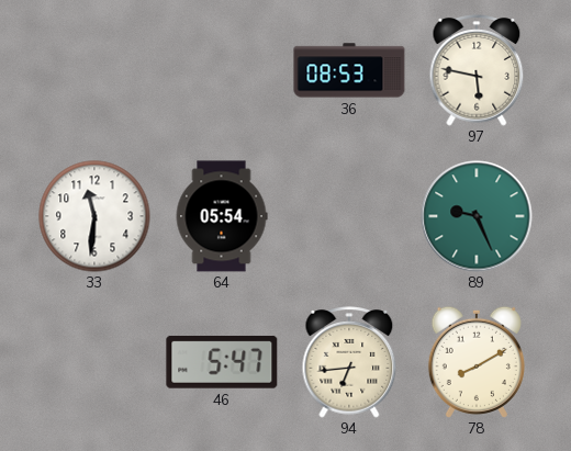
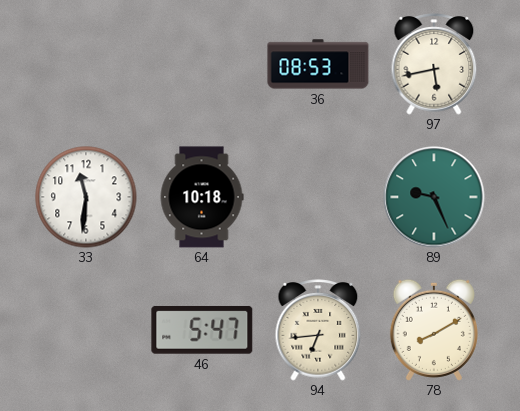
97: 5:47 -> 5:43 (434, 64)
64: 05:54 -> 10:18 (202, 197)
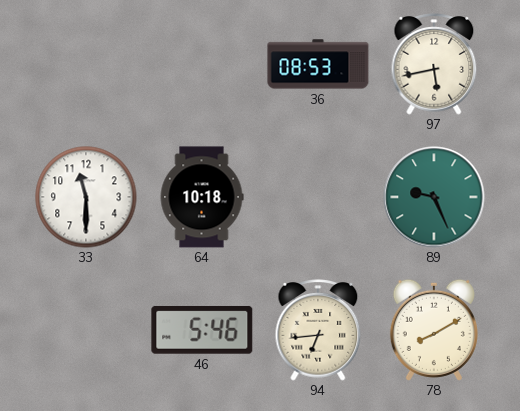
33: 11:31 -> 11:30 (86, 197)
46: 5:47 -> 5:46 (202, 330)
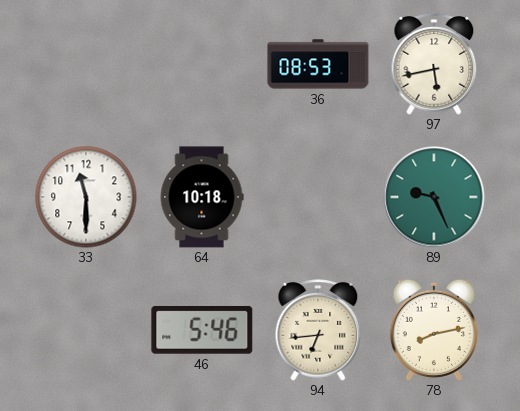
78: 8:10 -> 8:13 (434, 330)
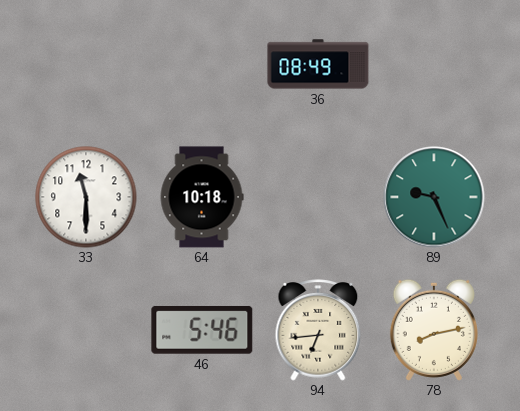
36: 08:53 -> 08:49 (318, 64)
97: 5:43 -> none (434, 64)
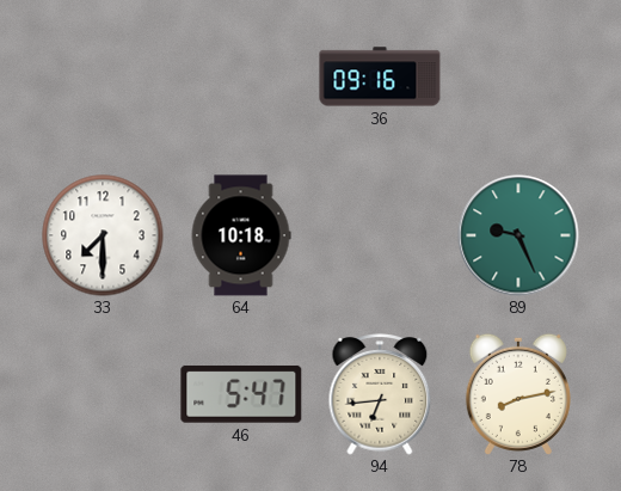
36: 08:49 -> 09:16 (380, 76)
33: 11:30 -> 7:30 (103, 235)
46: 5:46 -> 5:47 (241, 394)
